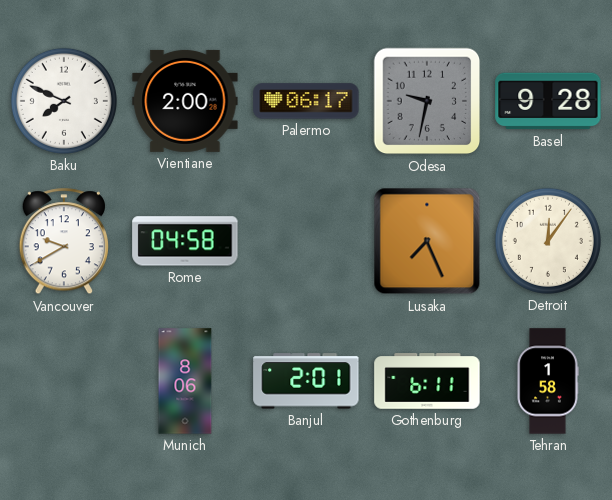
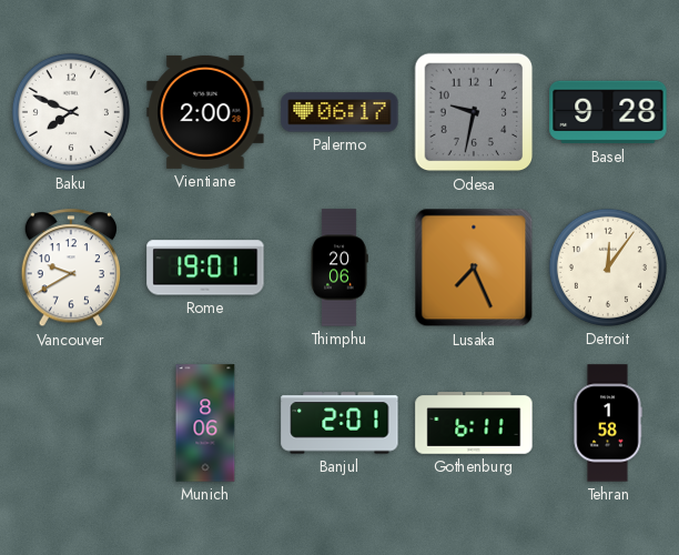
Rome: 04:58 -> 19:01 (205, 268)
Thimphu: none -> 20:06 (339, 268)
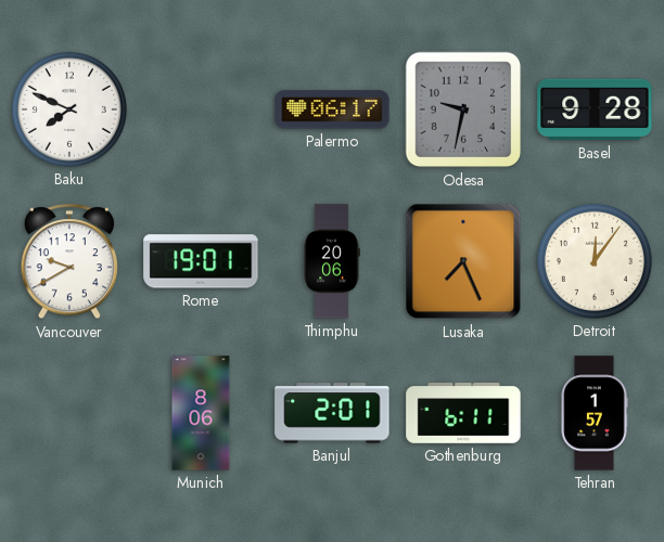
Vientiane: 2:00 -> none (205, 112)
Tehran: 1:58 -> 1:57 (595, 413)
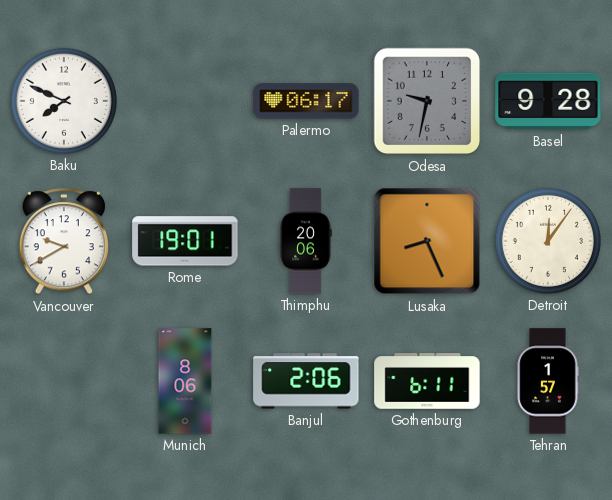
Lusaka: 7:26 -> 8:26 (427, 241)
Banjul: 2:01 -> 2:06 (306, 381)
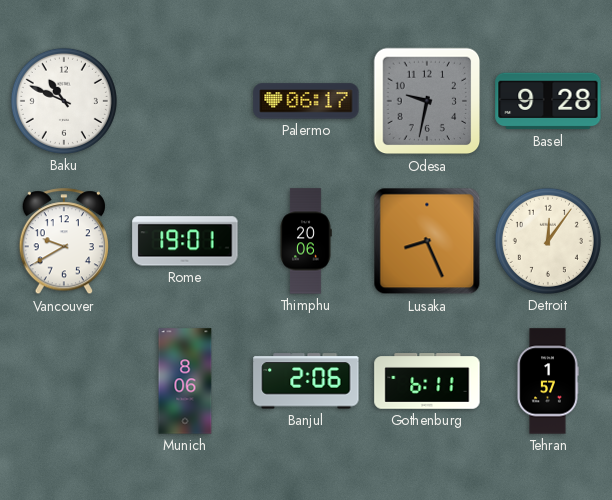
Baku: 7:49 -> 10:49 (64, 101)
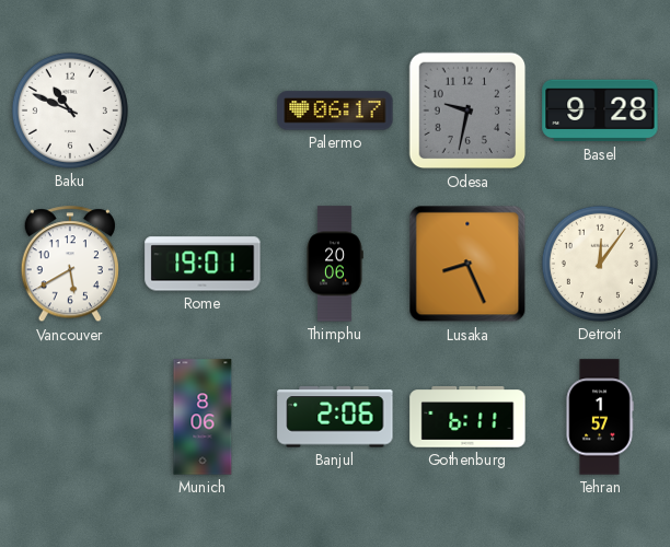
Vancouver: 9:40 -> 5:40 (70, 265)
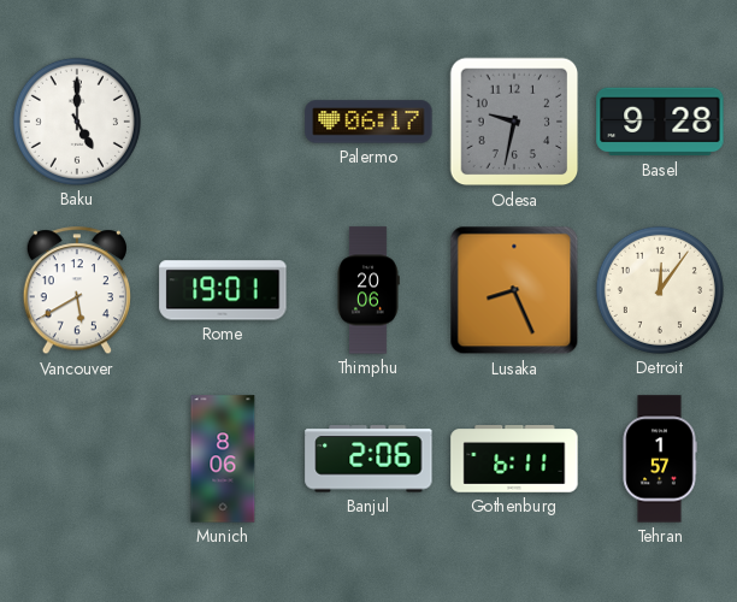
Baku: 10:49 -> 5:00 (77, 122)
